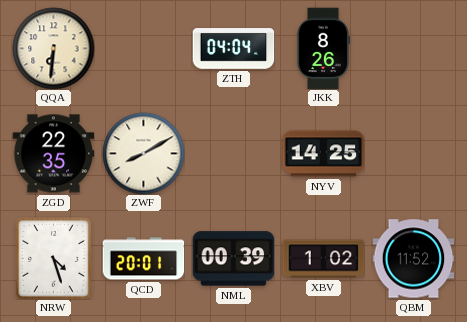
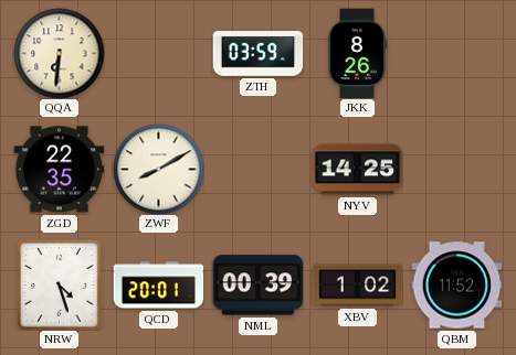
ZTH: 04:04 -> 03:59 (257, 54)
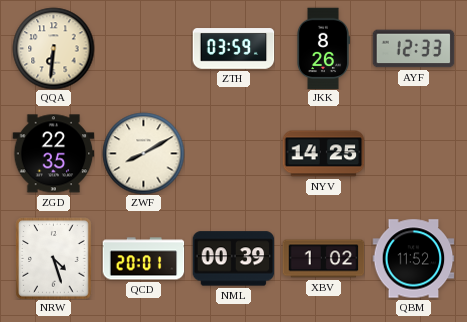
AYF: none -> 12:33 (413, 49)
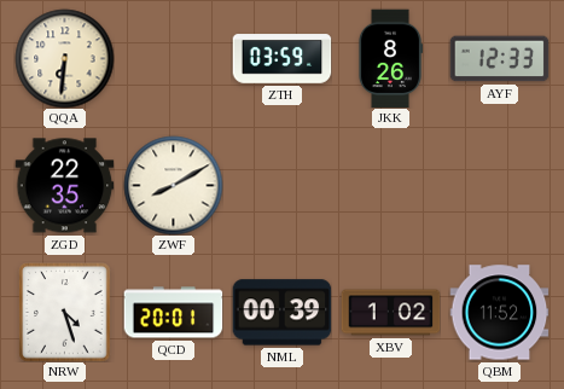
NYV: 14:25 -> none (323, 154)
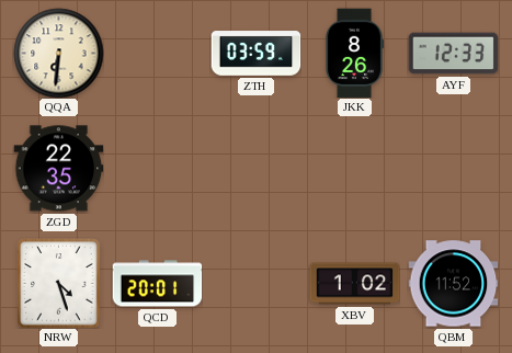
ZWF: 8:10 -> none (173, 185)
NML: 00:39 -> none (281, 313)
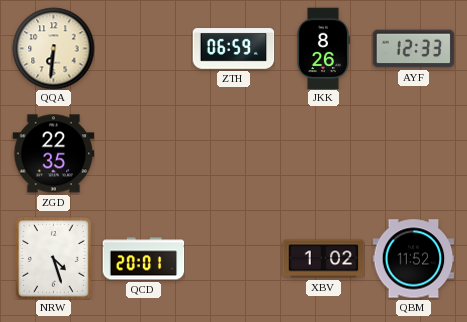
ZTH: 03:59 -> 06:59 (233, 49)
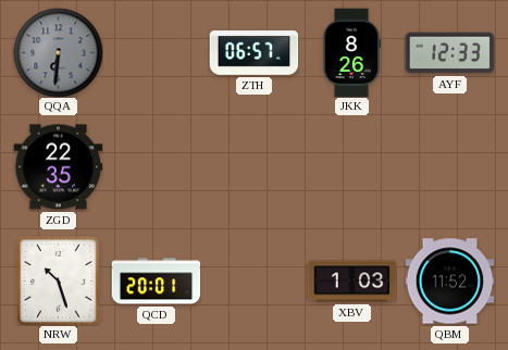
QQA dial: cream -> grey (58, 52)
ZTH: 06:59 -> 06:57 (253, 53)
NRW: 4:27 -> 10:27 (59, 280)
XBV: 1:02 -> 1:03 (351, 282)
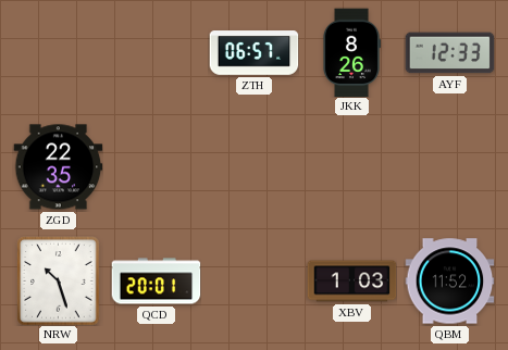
QQA: 6:31 -> none (58, 52)
